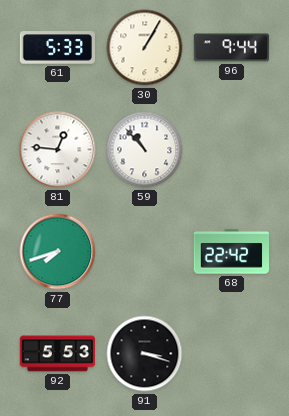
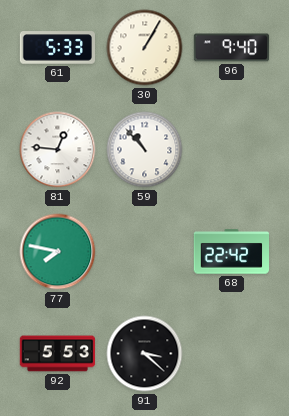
96: 9:44 -> 9:40 (232, 48)
77: 7:42 -> 7:47 (58, 252)
91: 3:18 -> 3:22 (145, 354)
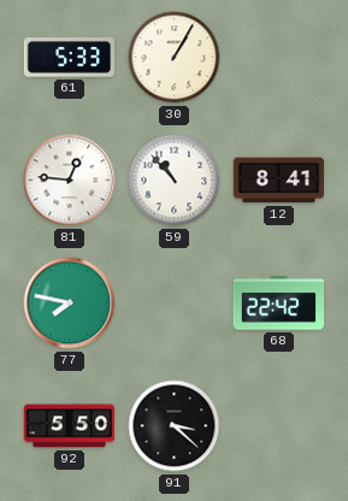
96: 9:40 -> none (232, 48)
12: none -> 8:41 (279, 181)
92: 5:53 -> 5:50 (70, 426)
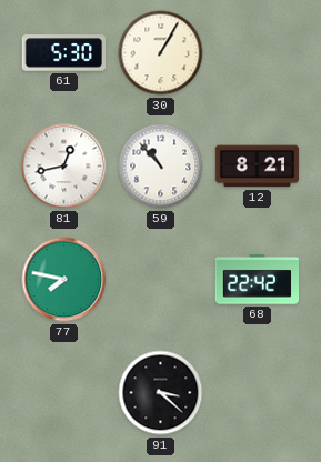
61: 5:33 -> 5:30 (64, 53)
81: 12:46 -> 12:43 (64, 167)
12: 8:41 -> 8:21 (258, 167)
92: 5:50 -> none (70, 426)
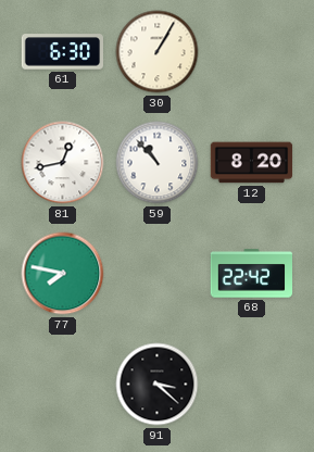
61: 5:30 -> 6:30 (63, 52)
12: 8:21 -> 8:20 (252, 163)
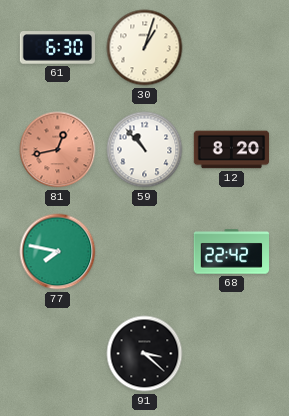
30: 1:05 -> 1:03 (145, 48)
81 dial: white -> salmon (58, 150)
